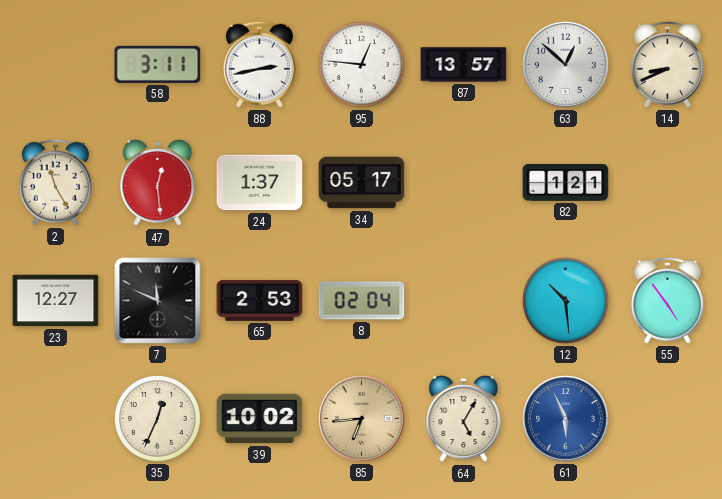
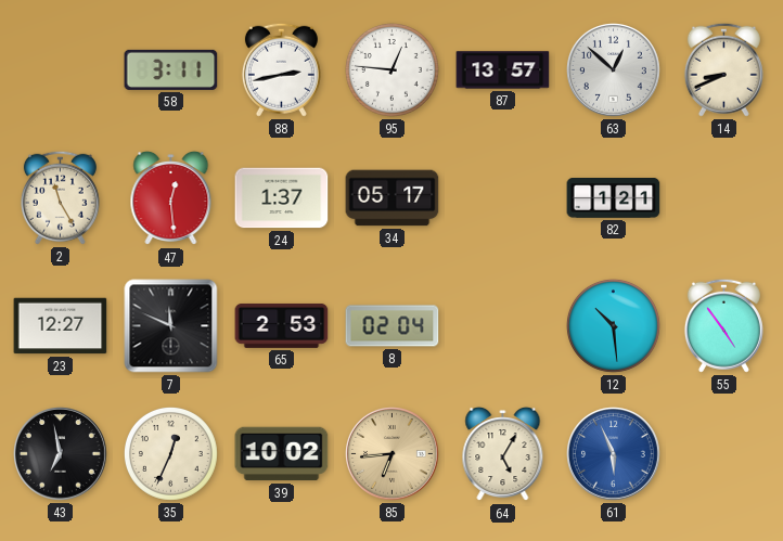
43: none -> 6:58 (61, 454)
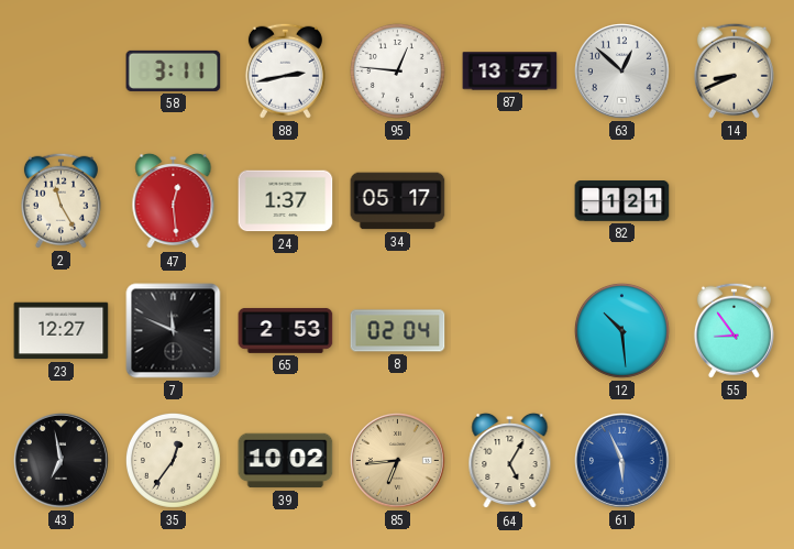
55: 4:54 -> 8:54 (734, 330)
35: 12:34 -> 12:36 (173, 460)
